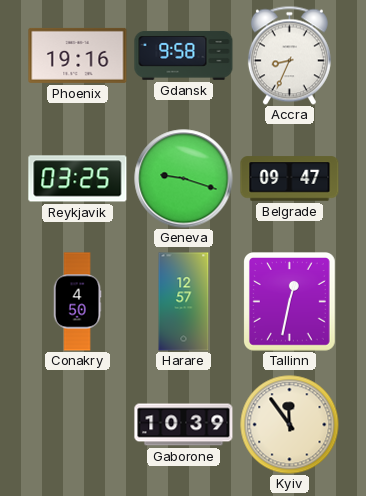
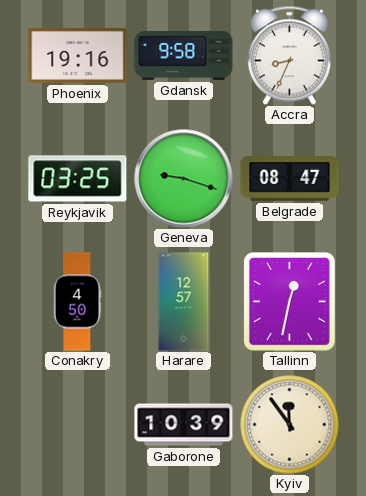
Belgrade: 09:47 -> 08:47 (290, 179)
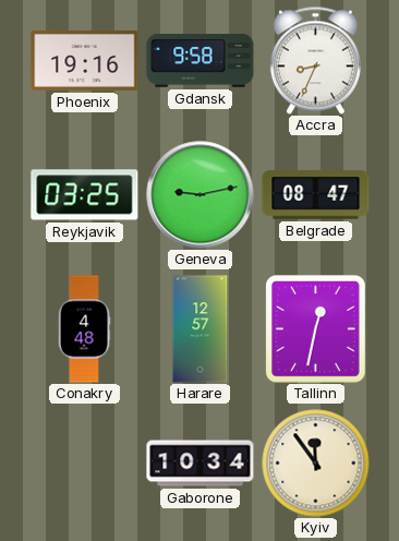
Geneva: 9:18 -> 9:13 (201, 195)
Conakry: 4:50 -> 4:48 (84, 329)
Gaborone: 10:39 -> 10:34 (201, 464)
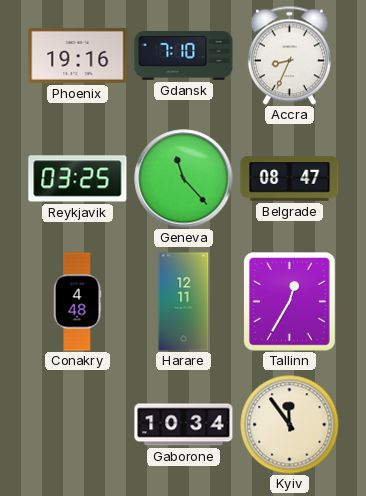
Gdansk: 9:58 -> 7:10 (184, 55)
Geneva: 9:13 -> 11:23 (184, 179)
Harare: 12:57 -> 12:11 (184, 302)
Tallinn: 12:32 -> 12:35 (290, 302)
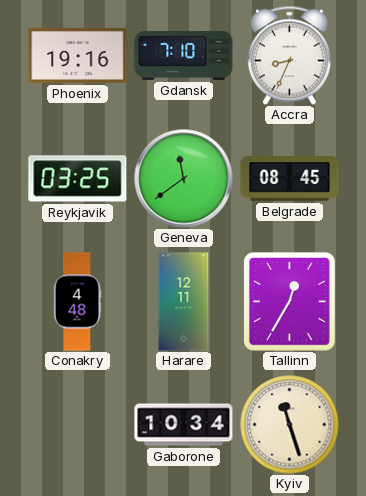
Geneva: 11:23 -> 11:39 (184, 179)
Belgrade: 08:47 -> 08:45 (290, 179)
Kyiv: 11:54 -> 11:27 (290, 425)
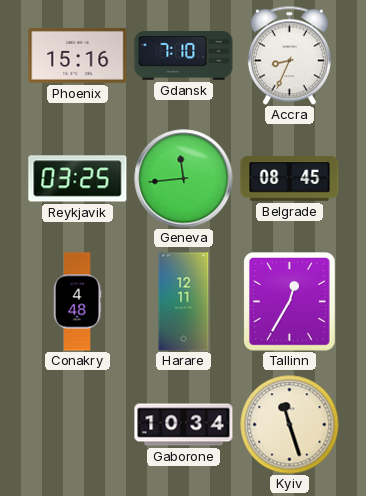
Phoenix: 19:16 -> 15:16 (78, 55)
Geneva: 11:39 -> 11:44 (184, 179)
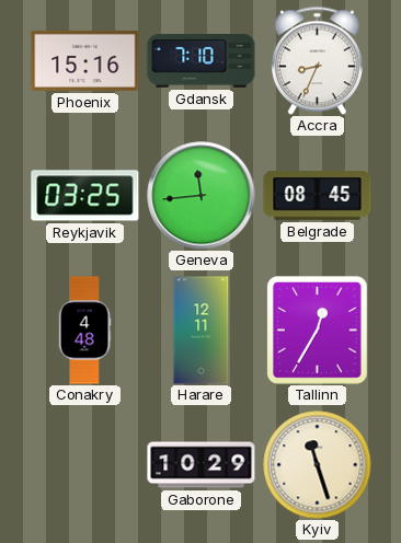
Gaborone: 10:34 -> 10:29 (202, 465)
